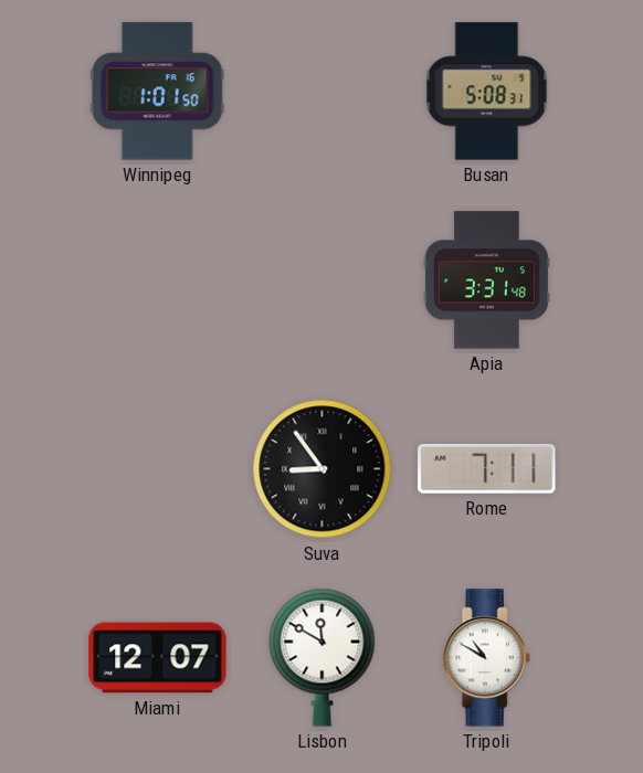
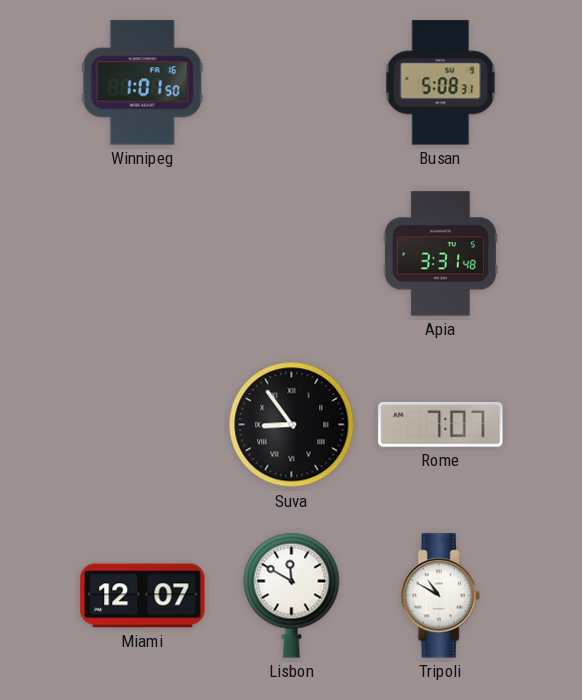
Rome: 7:11 -> 7:07 (441, 424)
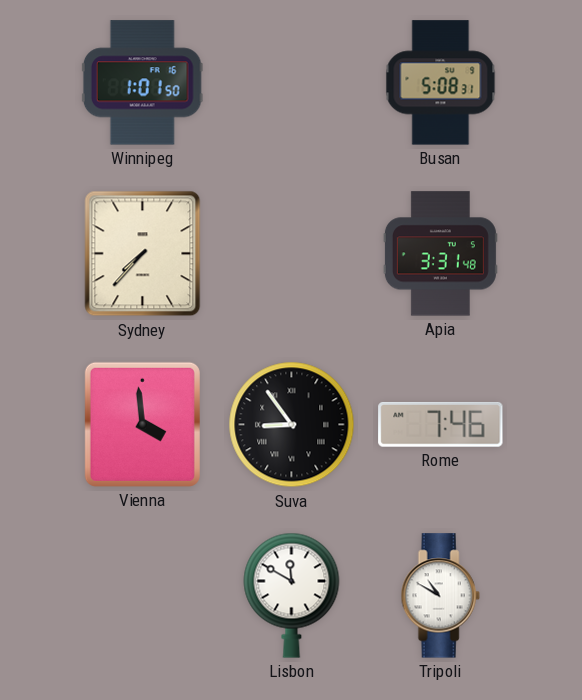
Sydney: none -> 7:37 (143, 254)
Vienna: none -> 3:59 (142, 424)
Rome: 7:07 -> 7:46 (441, 424)
Miami: 12:07 -> none (143, 596)
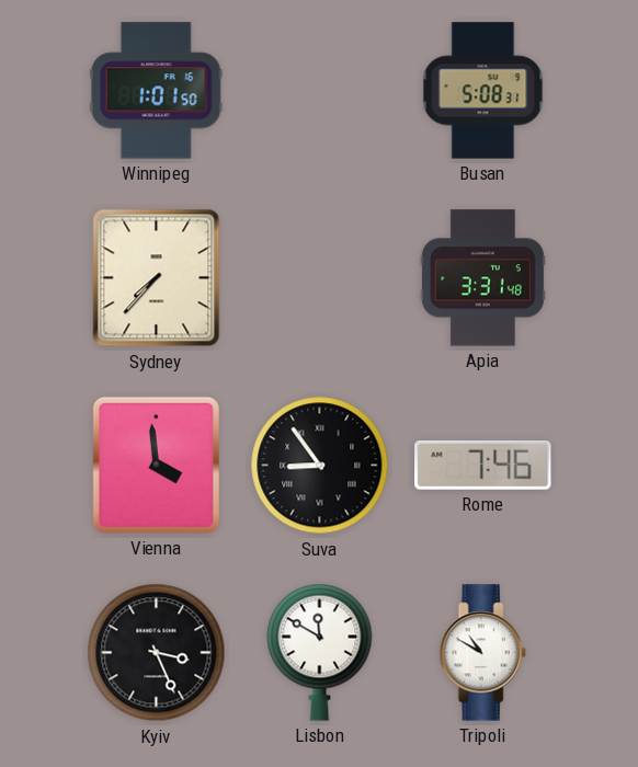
Kyiv: none -> 3:26 (157, 653)
